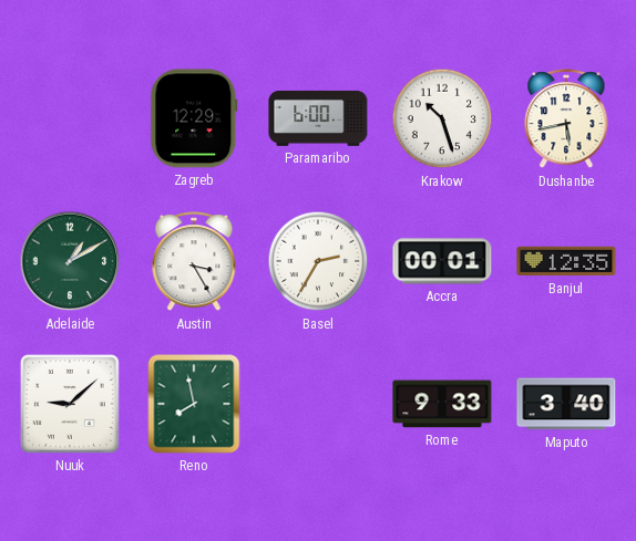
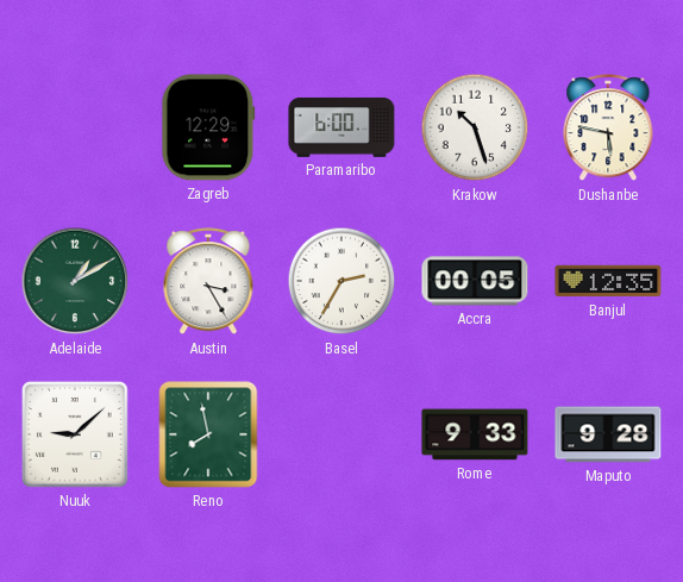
Dushanbe: 5:43 -> 5:47 (608, 129)
Accra: 00:01 -> 00:05 (475, 281)
Maputo: 3:40 -> 9:28 (608, 434)
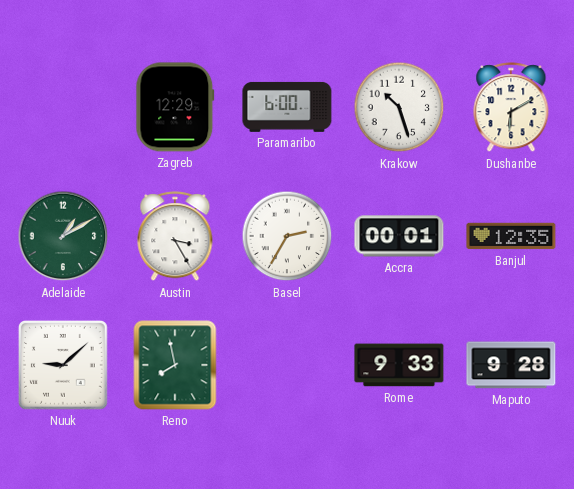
Dushanbe: 5:47 -> 6:10 (511, 108)
Accra: 00:05 -> 00:01 (399, 236)
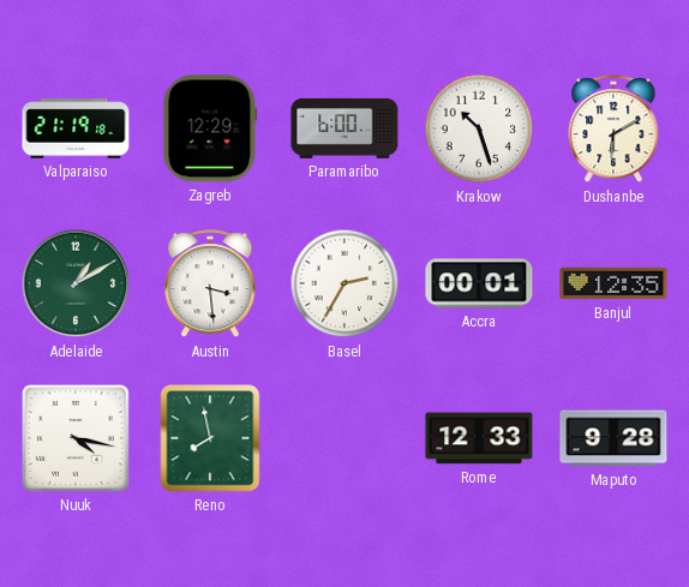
Valparaiso: none -> 21:19 (76, 128)
Austin: 3:25 -> 3:29 (210, 284)
Nuuk: 9:08 -> 4:17 (76, 438)
Rome: 9:33 -> 12:33 (479, 438)
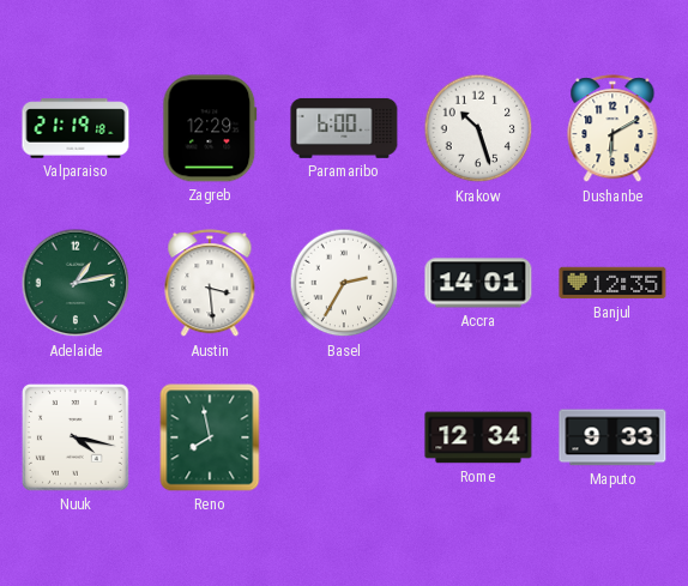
Adelaide: 1:10 -> 1:13 (76, 283)
Accra: 00:01 -> 14:01 (478, 283)
Rome: 12:33 -> 12:34 (478, 437)
Maputo: 9:28 -> 9:33 (612, 437)
